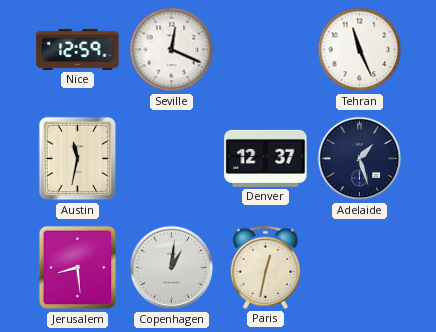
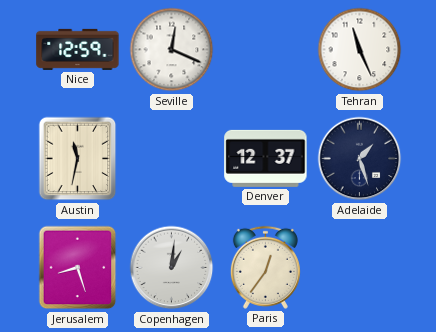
Jerusalem: 8:29 -> 8:27 (78, 268)
Paris: 12:32 -> 12:36 (265, 267)
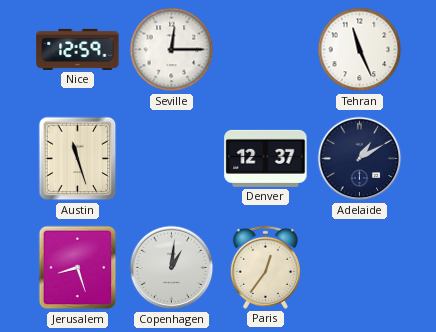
Seville: 12:19 -> 12:15 (172, 50)
Austin: 11:32 -> 11:27 (78, 159)
Adelaide: 1:27 -> 1:10 (360, 159)
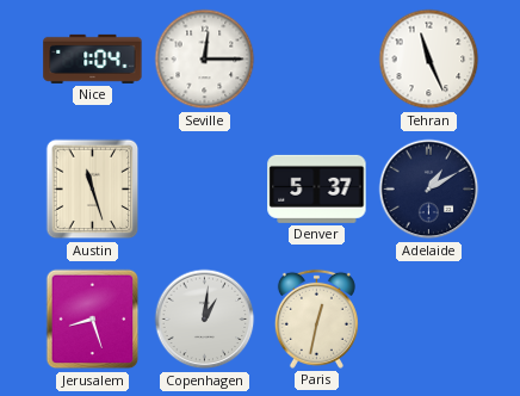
Nice: 12:59 -> 1:04 (93, 58)
Denver: 12:37 -> 5:37 (317, 188)
Paris: 12:36 -> 12:32 (316, 318)
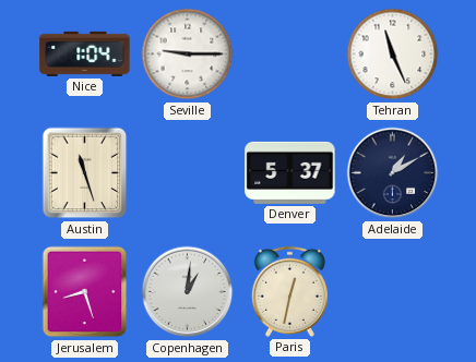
Seville: 12:15 -> 9:15 (188, 55)
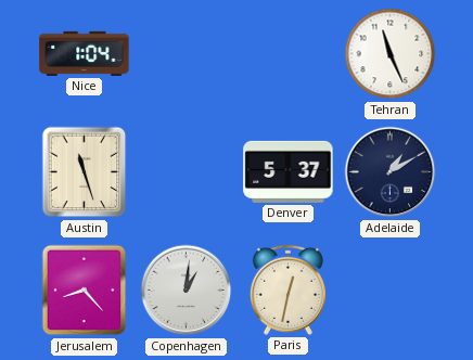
Seville: 9:15 -> none (188, 55)
Jerusalem: 8:27 -> 8:23 (85, 291)
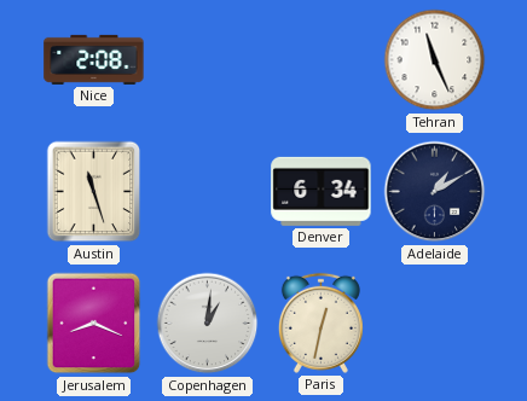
Nice: 1:04 -> 2:08 (94, 59)
Denver: 5:37 -> 6:34 (322, 191)
Jerusalem: 8:23 -> 8:19 (94, 324)
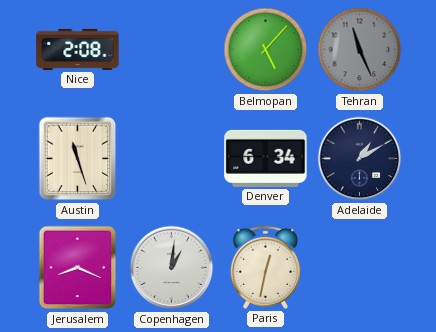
Belmopan: none -> 5:07 (266, 50)
Tehran dial: white -> grey (360, 50)
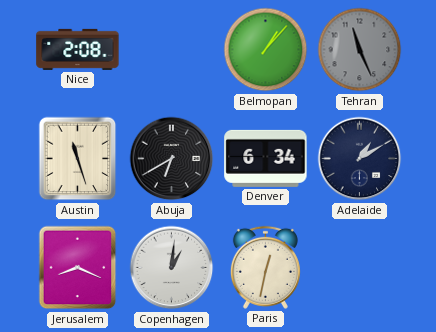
Belmopan: 5:07 -> 1:07 (266, 50)
Abuja: none -> 6:40 (172, 159)
